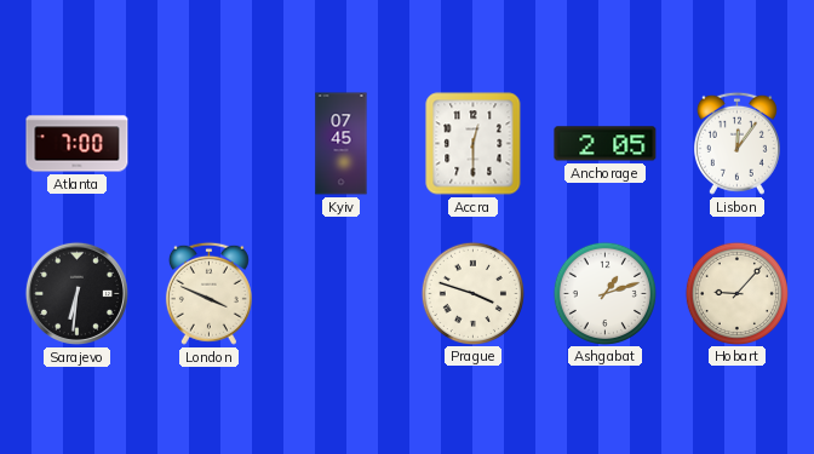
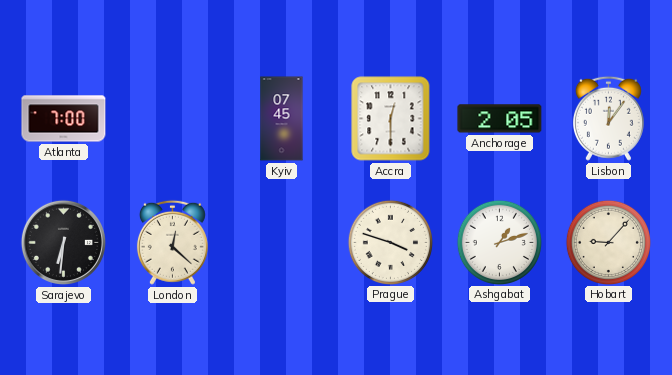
London: 3:49 -> 12:22 (172, 242)
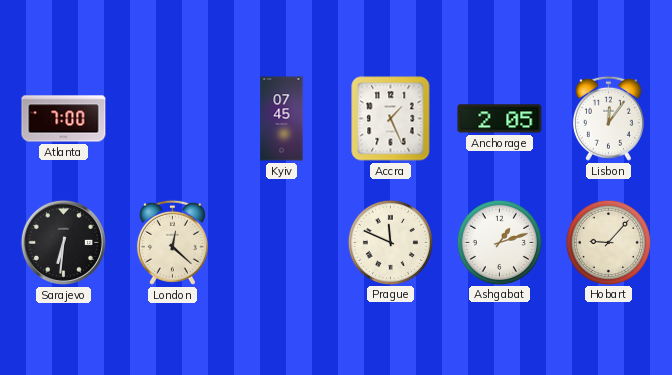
Accra: 12:30 -> 1:26 (391, 119)
Prague: 3:48 -> 11:49 (390, 242)
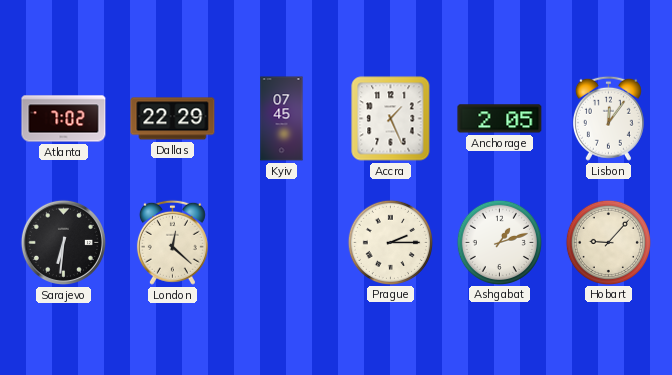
Atlanta: 7:00 -> 7:02 (64, 119)
Dallas: none -> 22:29 (173, 119)
Prague: 11:49 -> 2:15 (390, 242)
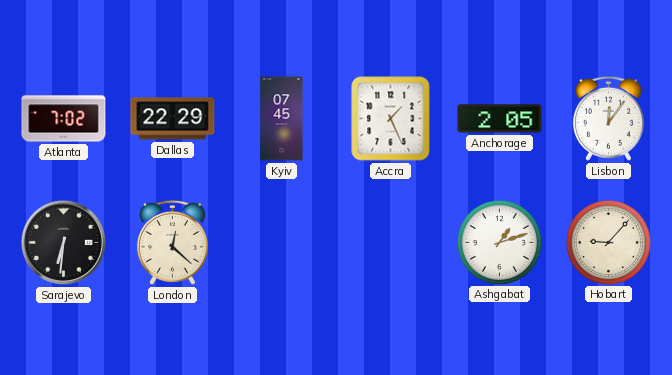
Prague: 2:15 -> none (390, 242)
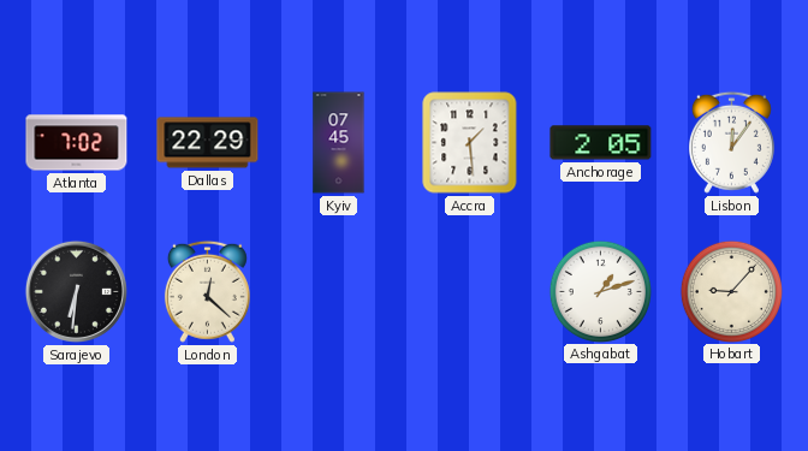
Accra: 1:26 -> 1:29 (470, 143)
